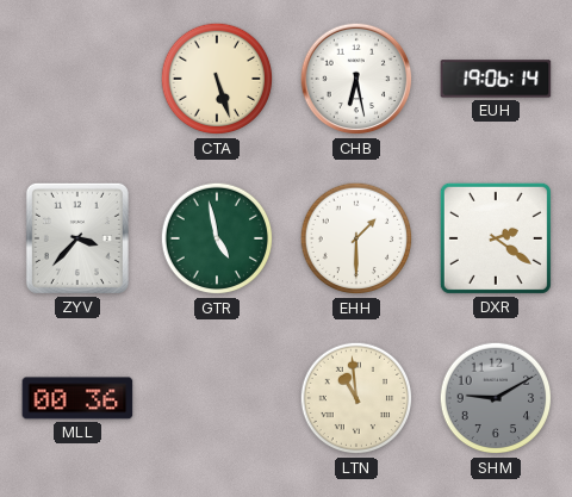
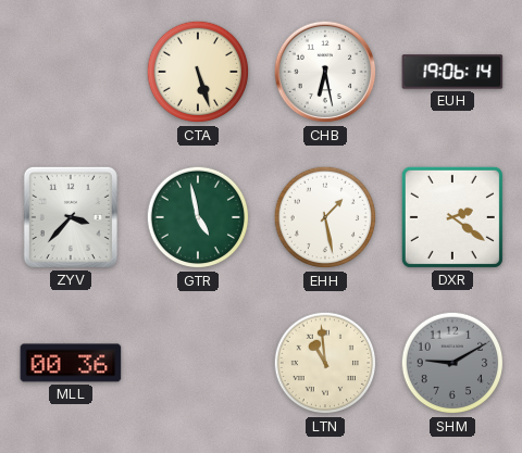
EHH: 1:30 -> 1:28 (325, 217)
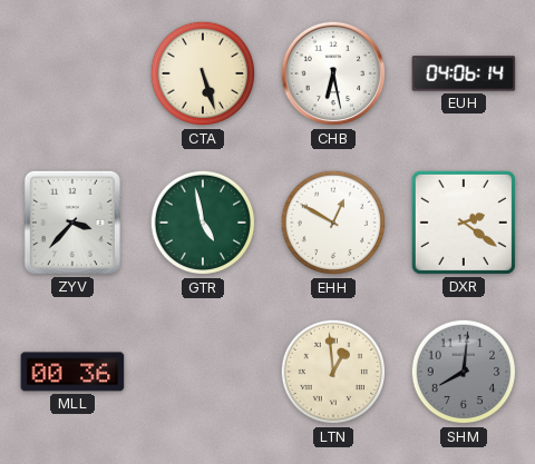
EUH: 19:06 -> 04:06 (464, 73)
EHH: 1:28 -> 12:50 (333, 223)
LTN: 10:59 -> 12:59 (333, 372)
SHM: 9:10 -> 8:01 (464, 372)
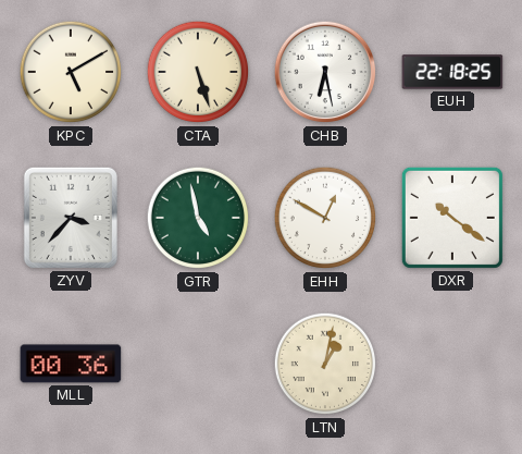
KPC: none -> 5:10 (71, 72)
EUH: 04:06 -> 22:18 (452, 72)
DXR: 2:21 -> 10:21 (452, 218)
LTN: 12:59 -> 1:02 (325, 364)
SHM: 8:01 -> none (464, 372)
